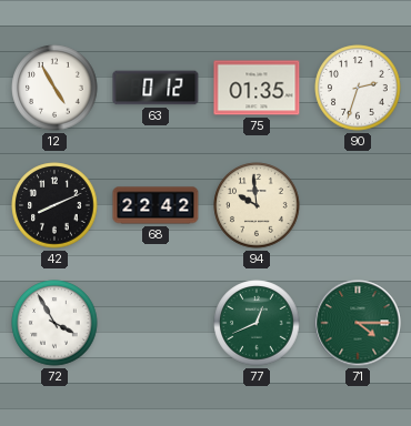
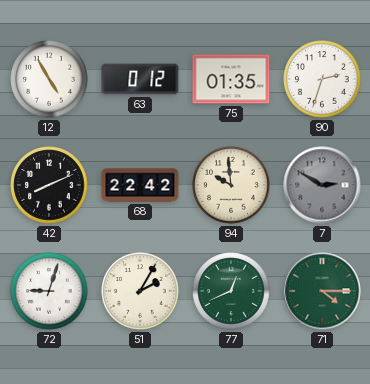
7: none -> 2:50 (322, 185)
72: 3:55 -> 9:03 (49, 291)
51: none -> 2:05 (140, 291)
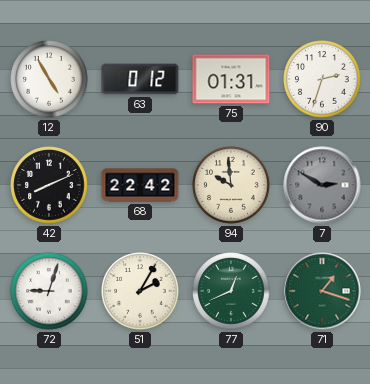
75: 01:35 -> 01:31 (231, 79)
71: 4:15 -> 1:18 (322, 291)
